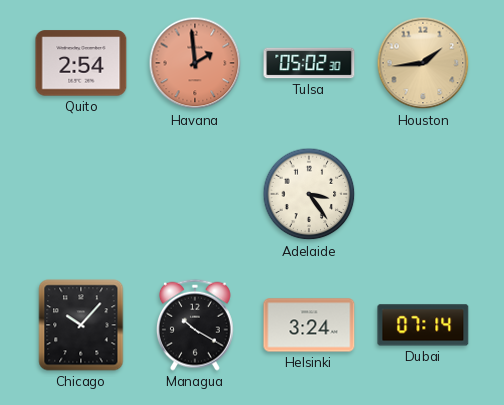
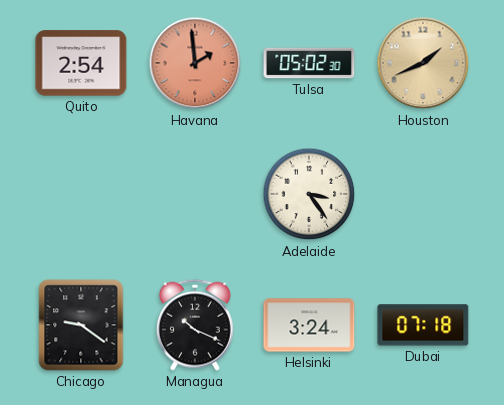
Houston: 1:44 -> 1:41 (423, 63)
Chicago: 10:07 -> 9:21 (81, 325)
Managua: 10:20 -> 10:19 (196, 325)
Dubai: 07:14 -> 07:18 (423, 325)
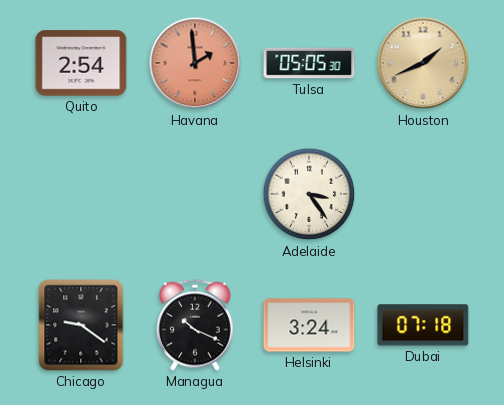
Tulsa: 05:02 -> 05:05 (309, 63)
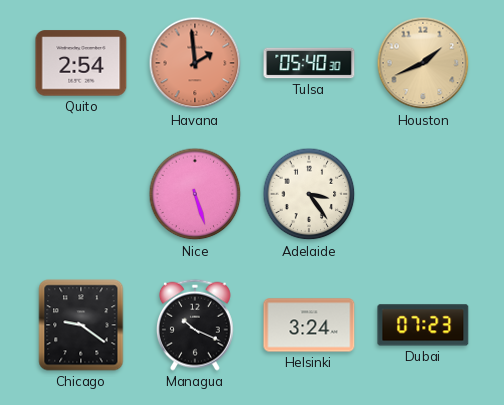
Tulsa: 05:05 -> 05:40 (309, 63)
Nice: none -> 5:27 (195, 194)
Dubai: 07:18 -> 07:23 (423, 325)
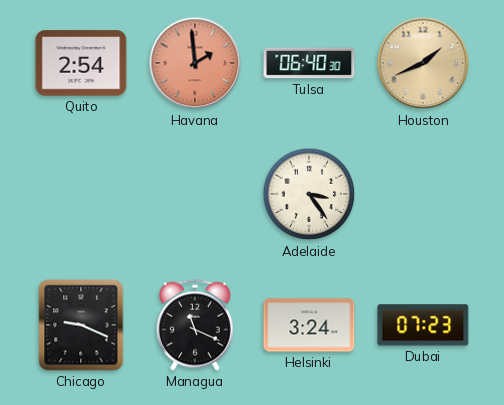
Tulsa: 05:40 -> 06:40 (309, 63)
Nice: 5:27 -> none (195, 194)
Chicago: 9:21 -> 9:19 (81, 325)
Managua: 10:19 -> 11:19 (196, 325)
